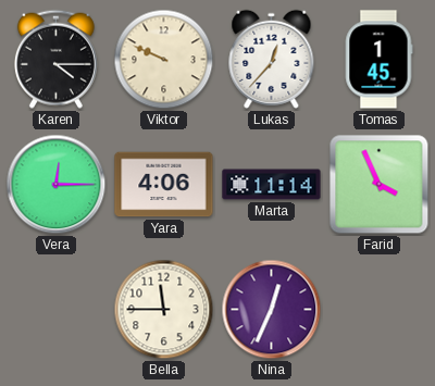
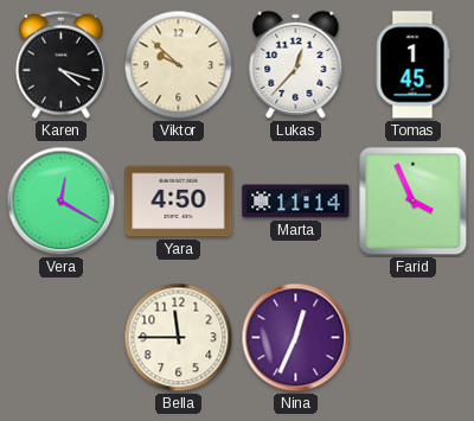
Karen: 4:15 -> 4:18 (60, 64)
Viktor: 9:49 -> 9:52 (179, 65)
Vera: 12:15 -> 12:20 (62, 202)
Yara: 4:06 -> 4:50 (179, 202)
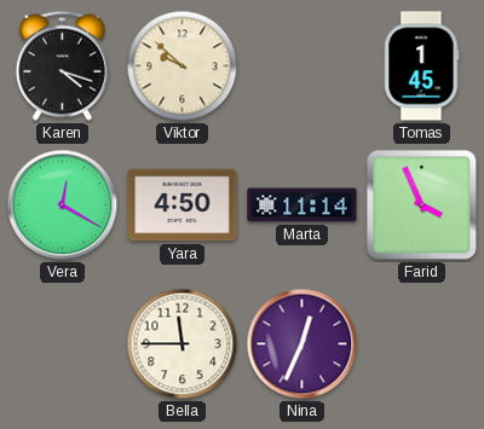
Lukas: 12:37 -> none (296, 64)
